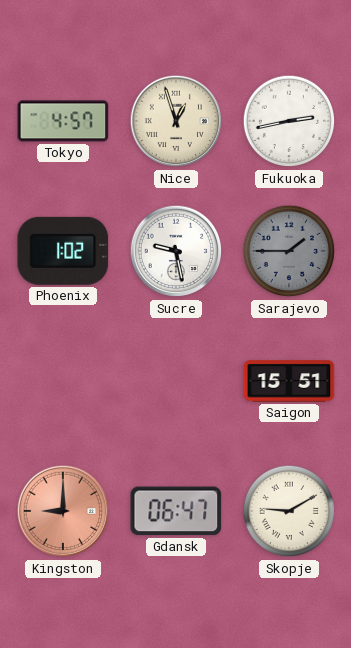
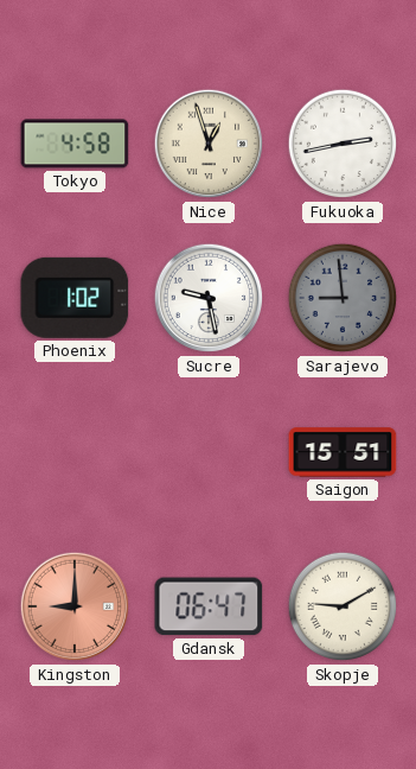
Tokyo: 4:57 -> 4:58 (75, 144)
Sarajevo: 1:45 -> 8:59 (343, 298)
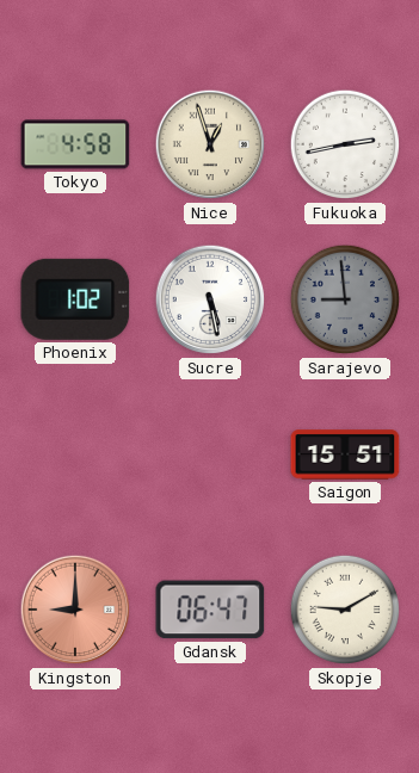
Sucre: 9:28 -> 5:28 (210, 299)
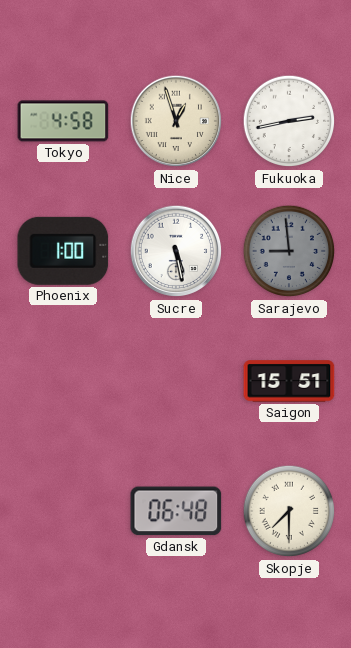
Phoenix: 1:02 -> 1:00 (63, 251)
Kingston: 9:00 -> none (75, 610)
Gdansk: 06:47 -> 06:48 (176, 511)
Skopje: 9:10 -> 7:30 (289, 511)
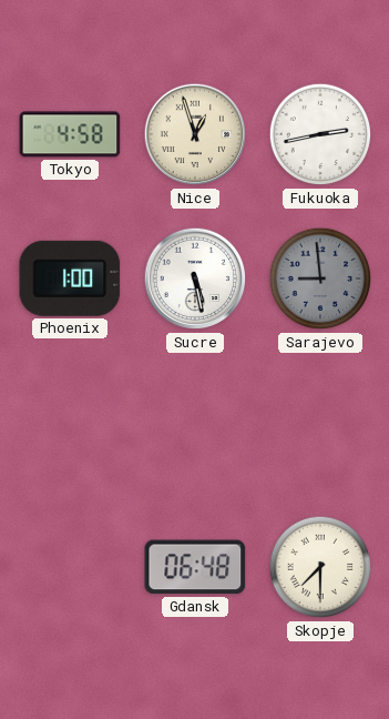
Saigon: 15:51 -> none (289, 381)
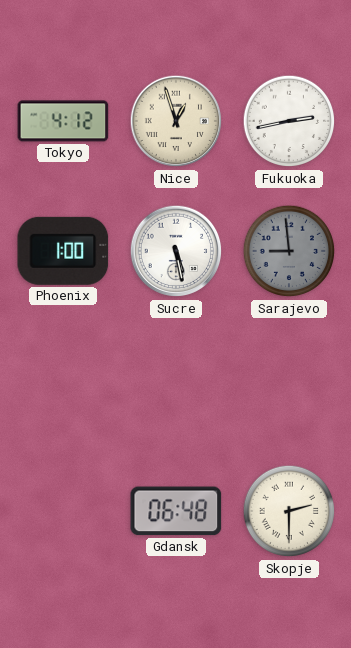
Tokyo: 4:58 -> 4:12 (63, 121)
Skopje: 7:30 -> 2:30 (289, 511)
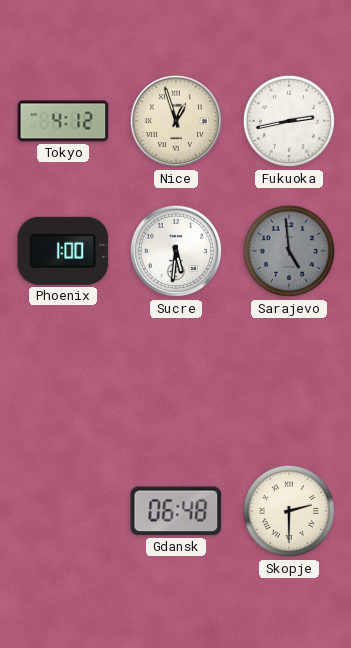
Sucre: 5:28 -> 5:31 (176, 251)
Sarajevo: 8:59 -> 4:59 (289, 251)
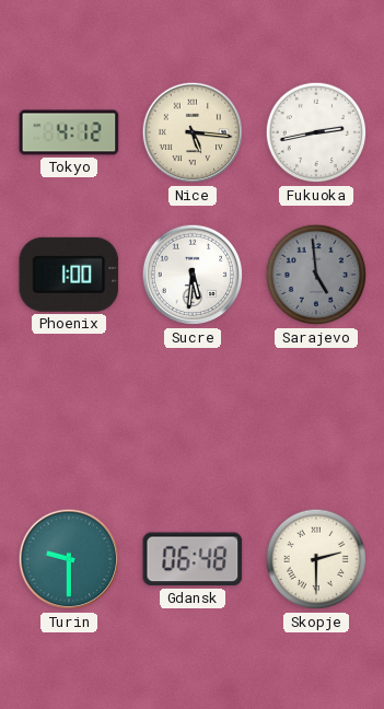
Nice: 12:57 -> 5:16 (193, 132)
Turin: none -> 9:30 (69, 559)
